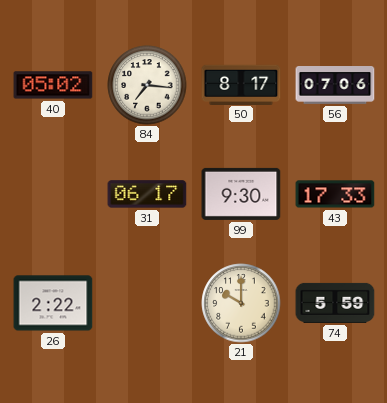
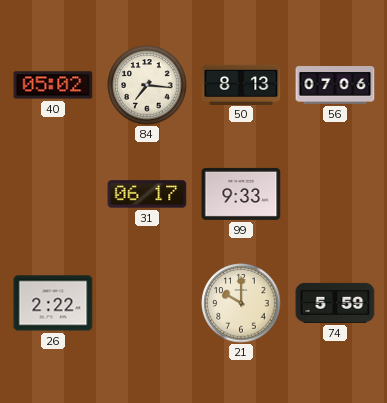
50: 8:17 -> 8:13 (241, 84)
99: 9:30 -> 9:33 (241, 194)
43: 17:33 -> none (335, 194)
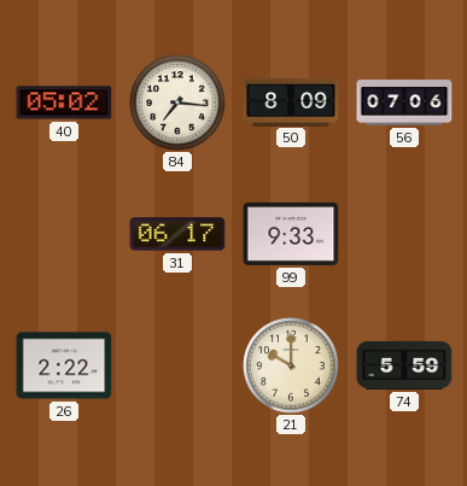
50: 8:13 -> 8:09 (291, 101)
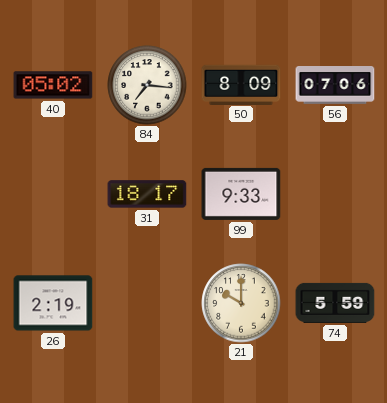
31: 06:17 -> 18:17 (147, 194)
26: 2:22 -> 2:19 (53, 303)
